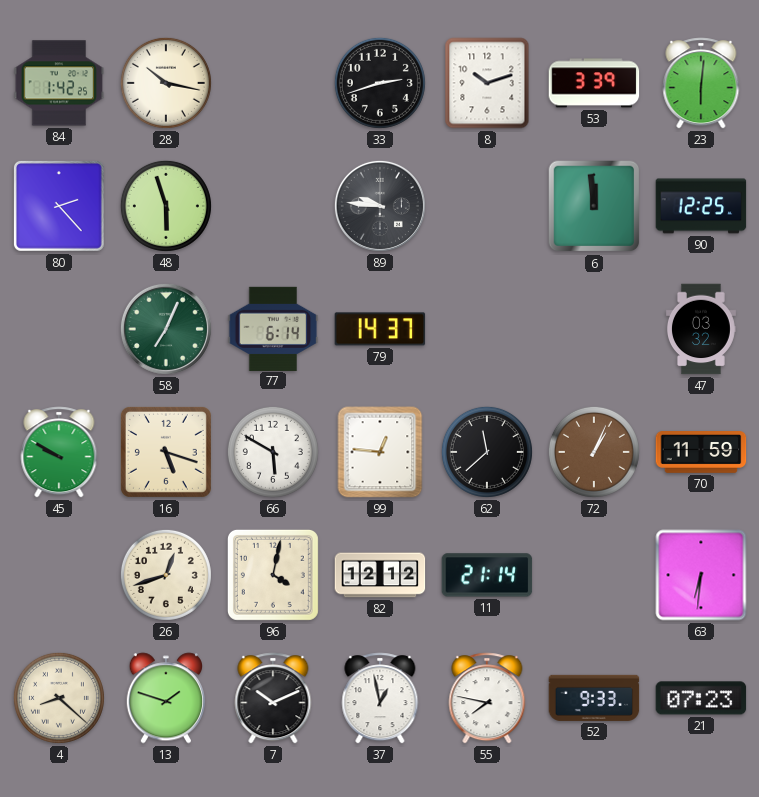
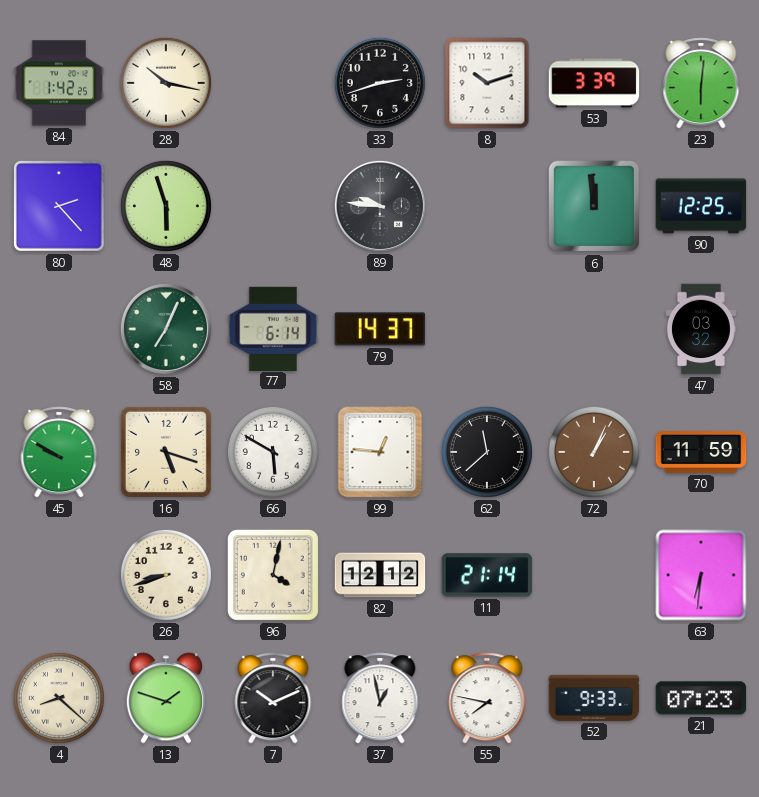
26: 12:42 -> 8:42 (166, 575)
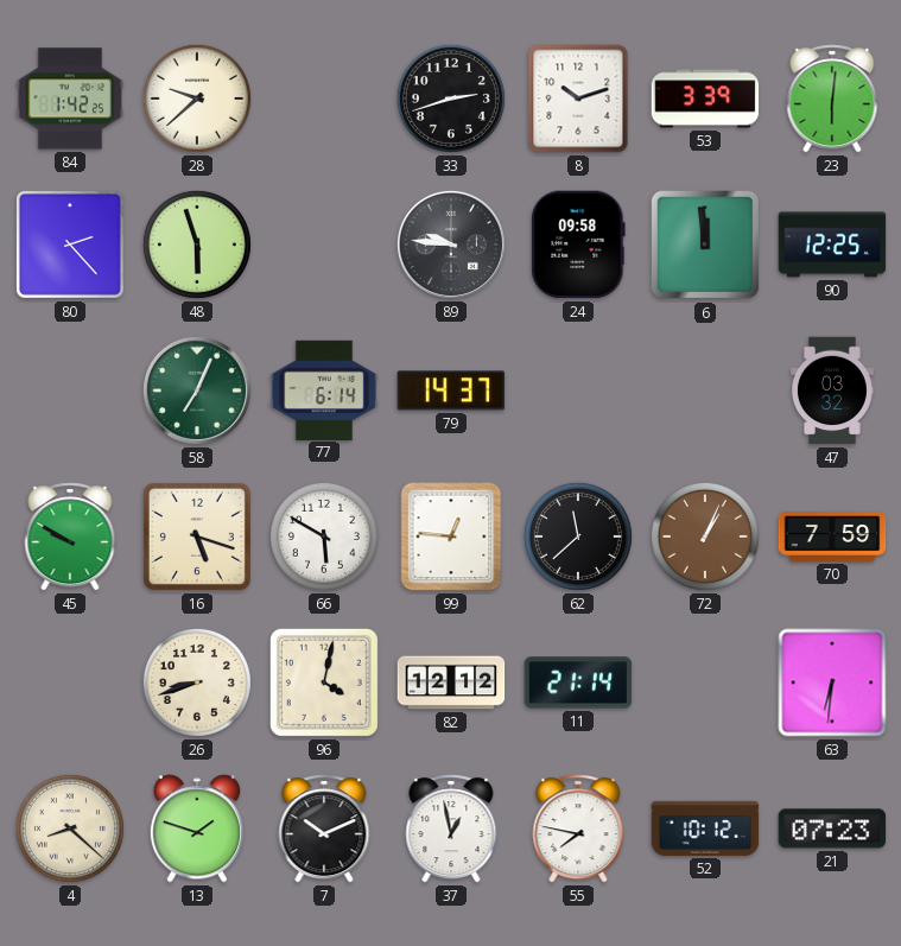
28: 10:17 -> 9:38 (197, 99)
24: none -> 09:58 (578, 245)
70: 11:59 -> 7:59 (832, 538)
52: 9:33 -> 10:12 (705, 828)
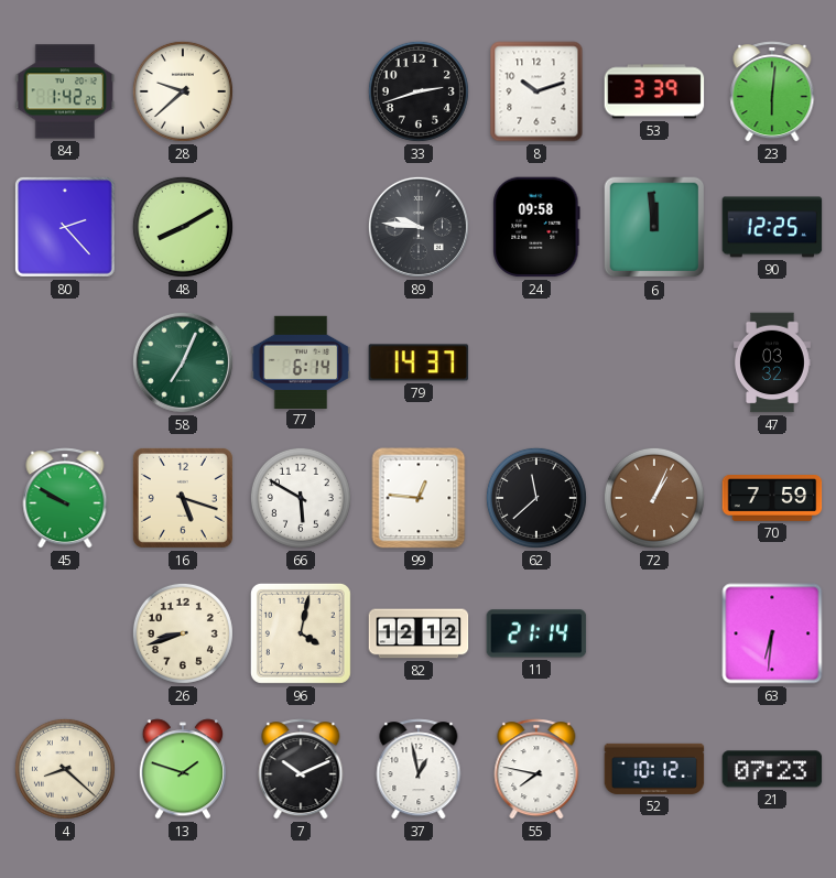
48: 5:57 -> 8:10 (183, 227)
